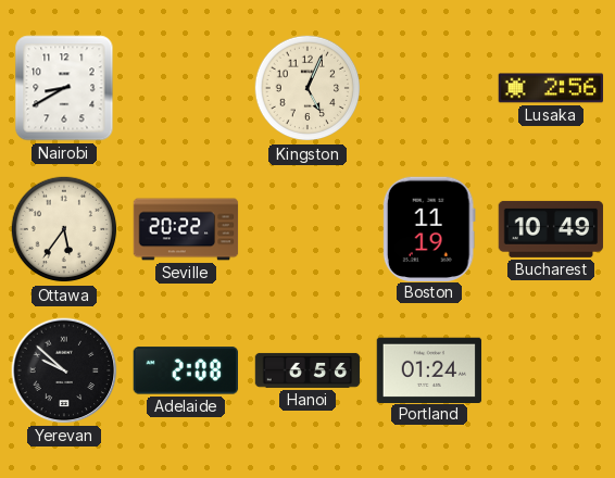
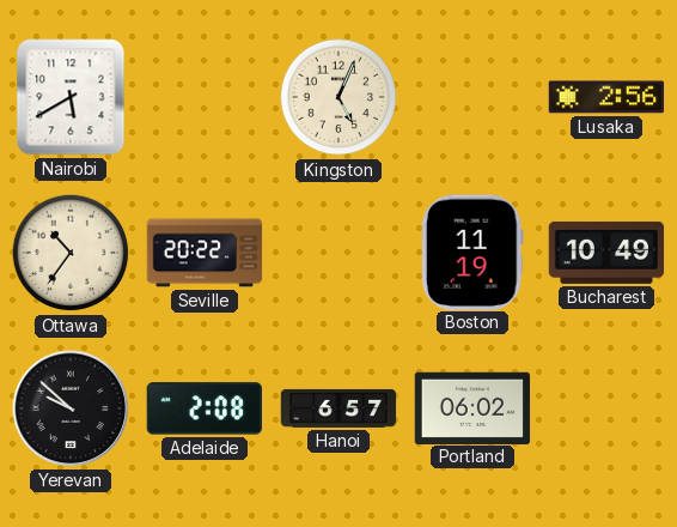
Nairobi: 8:40 -> 5:40 (71, 97)
Ottawa: 5:36 -> 10:36 (71, 253)
Hanoi: 6:56 -> 6:57 (338, 408)
Portland: 01:24 -> 06:02 (472, 407)
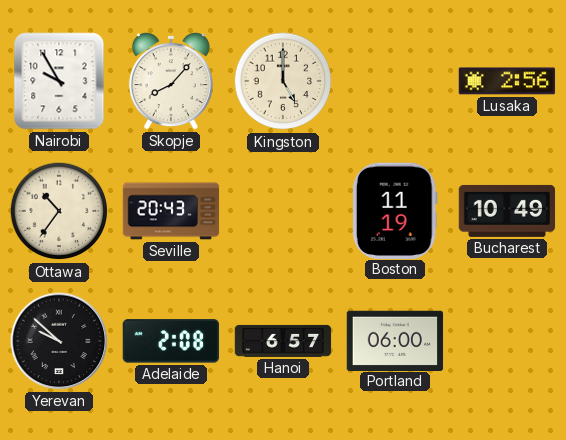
Nairobi: 5:40 -> 9:55 (59, 81)
Skopje: none -> 8:07 (171, 81)
Kingston: 5:04 -> 5:00 (283, 81)
Seville: 20:22 -> 20:43 (171, 211)
Portland: 06:02 -> 06:00 (395, 340)
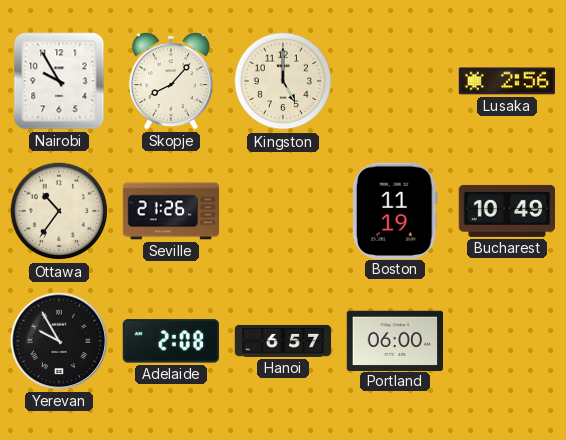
Seville: 20:43 -> 21:26 (171, 211)
Yerevan: 9:52 -> 9:55 (59, 341)
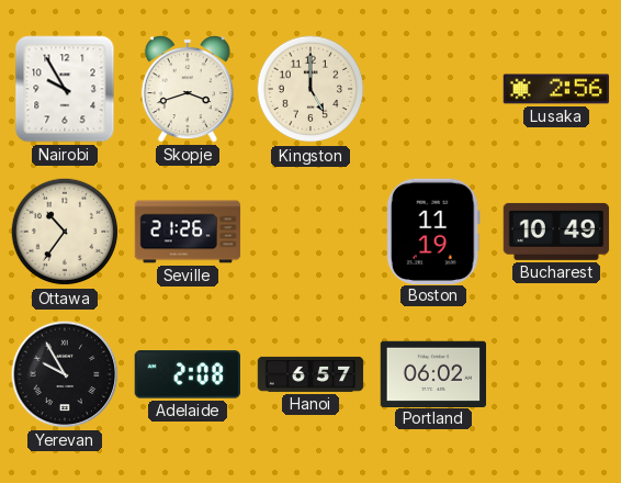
Skopje: 8:07 -> 3:42 (188, 89)
Portland: 06:00 -> 06:02 (433, 373)
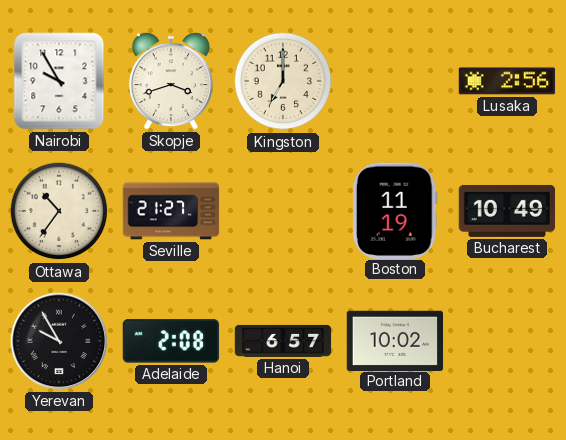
Kingston: 5:00 -> 7:00 (283, 81)
Seville: 21:26 -> 21:27 (171, 211)
Portland: 06:02 -> 10:02 (395, 340)
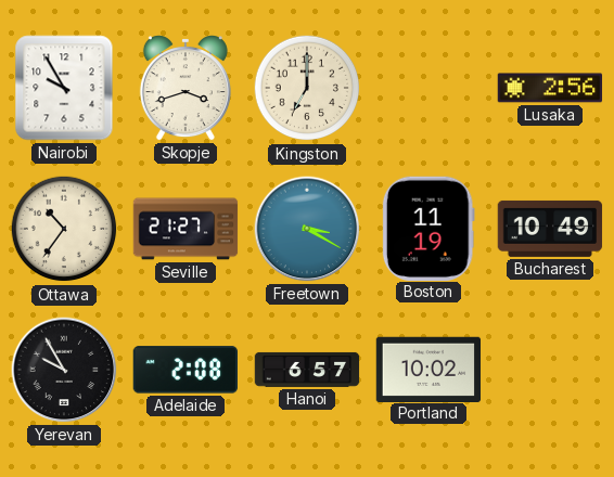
Freetown: none -> 3:20 (307, 229)
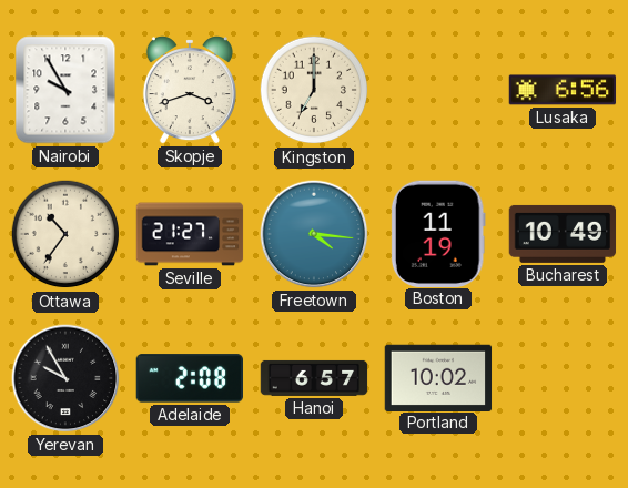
Lusaka: 2:56 -> 6:56 (563, 90)
Freetown: 3:20 -> 4:16 (314, 234)
